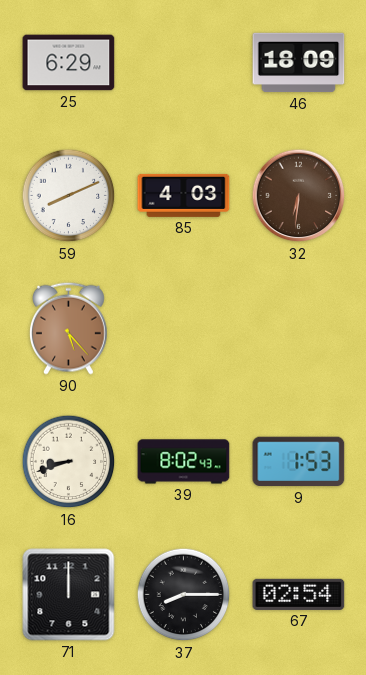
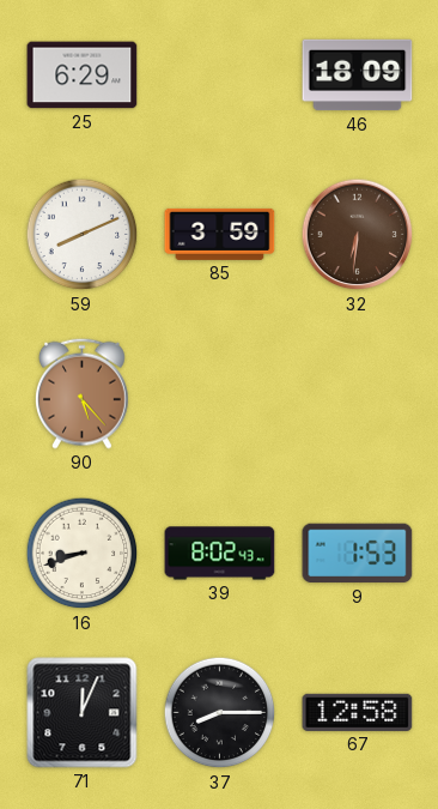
85: 4:03 -> 3:59 (220, 234)
71: 12:00 -> 12:04 (83, 713)
67: 02:54 -> 12:58 (358, 712)
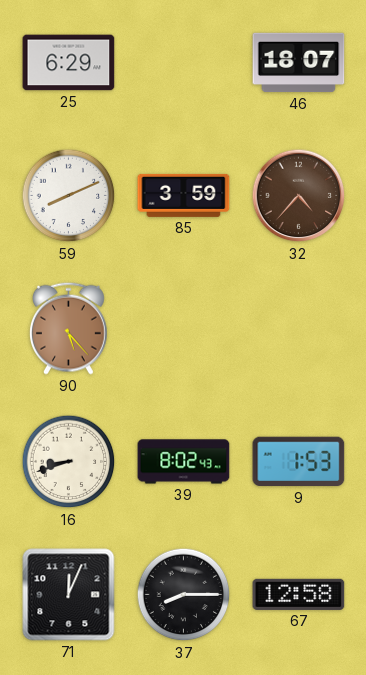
46: 18:09 -> 18:07 (299, 63)
32: 6:31 -> 4:37 (299, 196)
